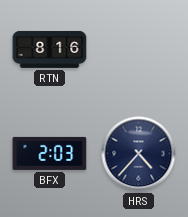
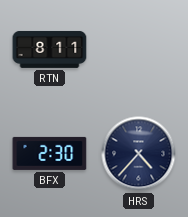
RTN: 8:16 -> 8:11 (50, 50)
BFX: 2:03 -> 2:30 (50, 153)
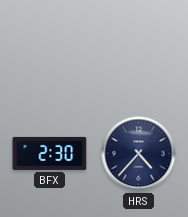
RTN: 8:11 -> none (50, 50)
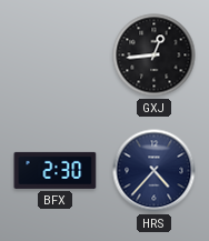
GXJ: none -> 12:44 (155, 56)
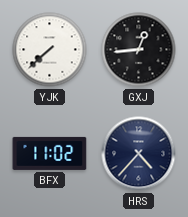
YJK: none -> 7:38 (50, 50)
BFX: 2:30 -> 11:02 (50, 153)
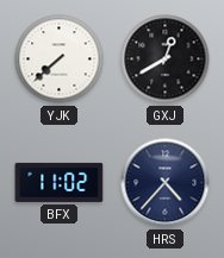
GXJ: 12:44 -> 12:40 (166, 59)
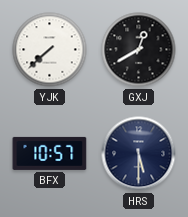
BFX: 11:02 -> 10:57 (50, 153)
HRS: 4:37 -> 5:30 (139, 154)
